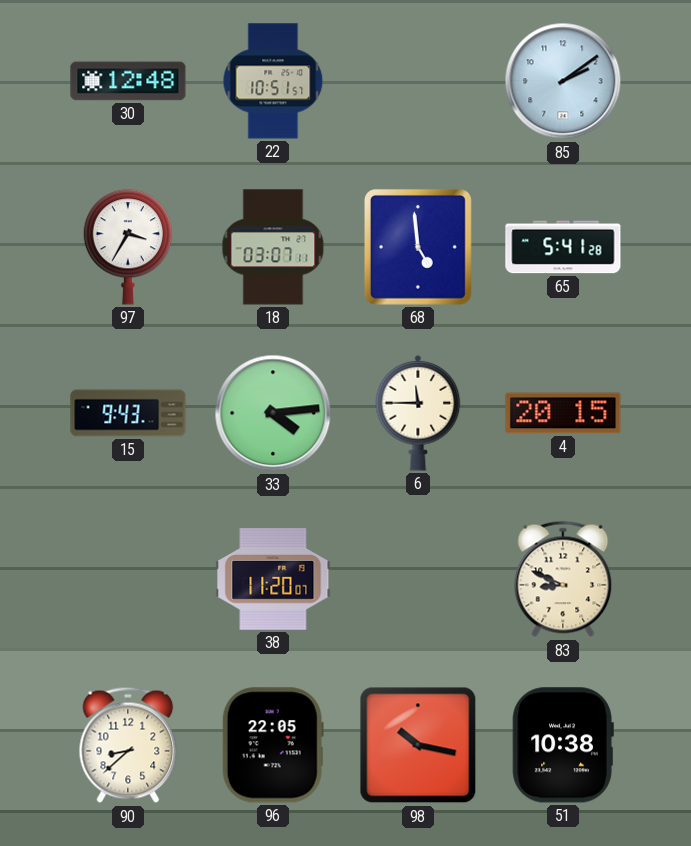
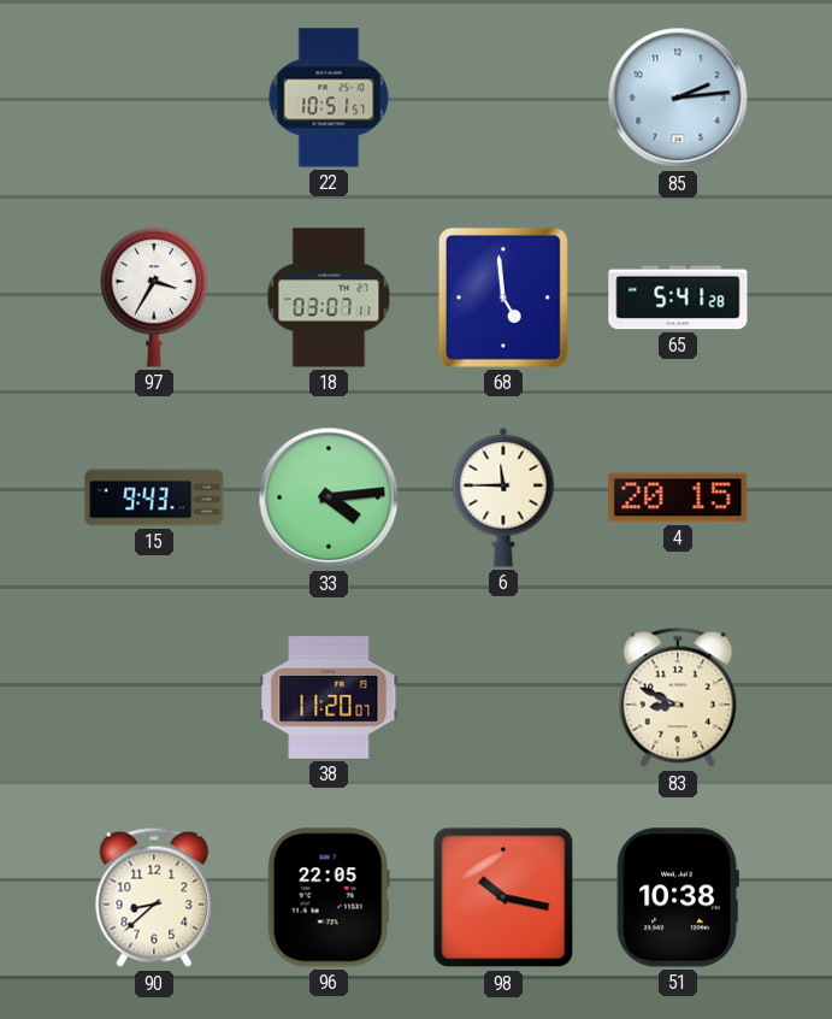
30: 12:48 -> none (128, 81)
85: 2:09 -> 2:14 (678, 98)
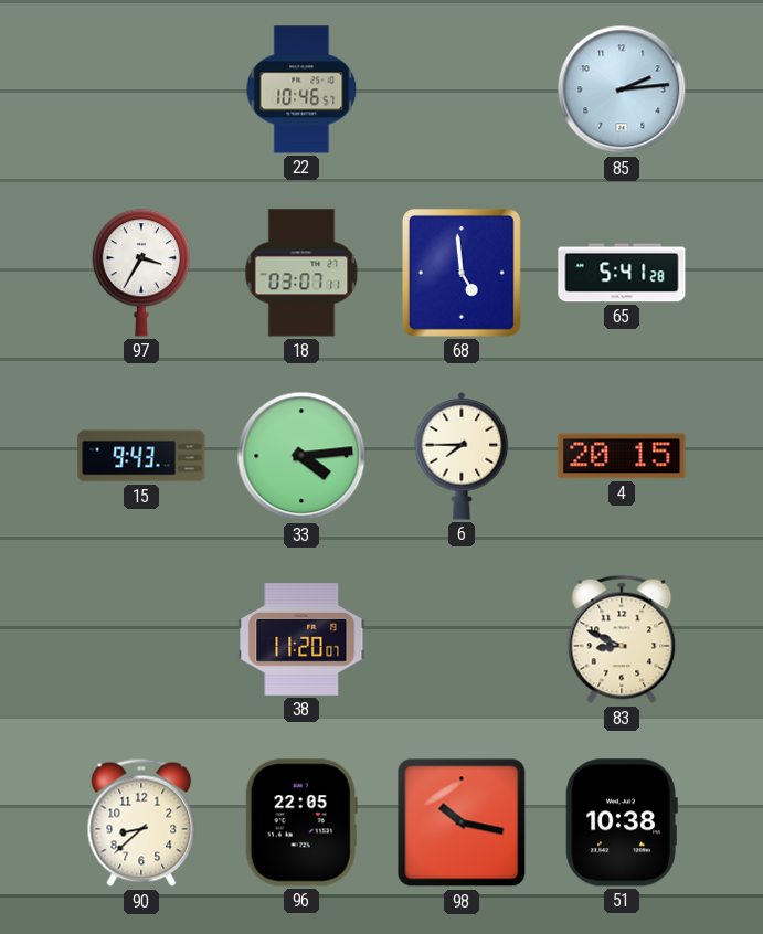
22: 10:51 -> 10:46 (301, 89)
6: 11:45 -> 7:45 (462, 456)
